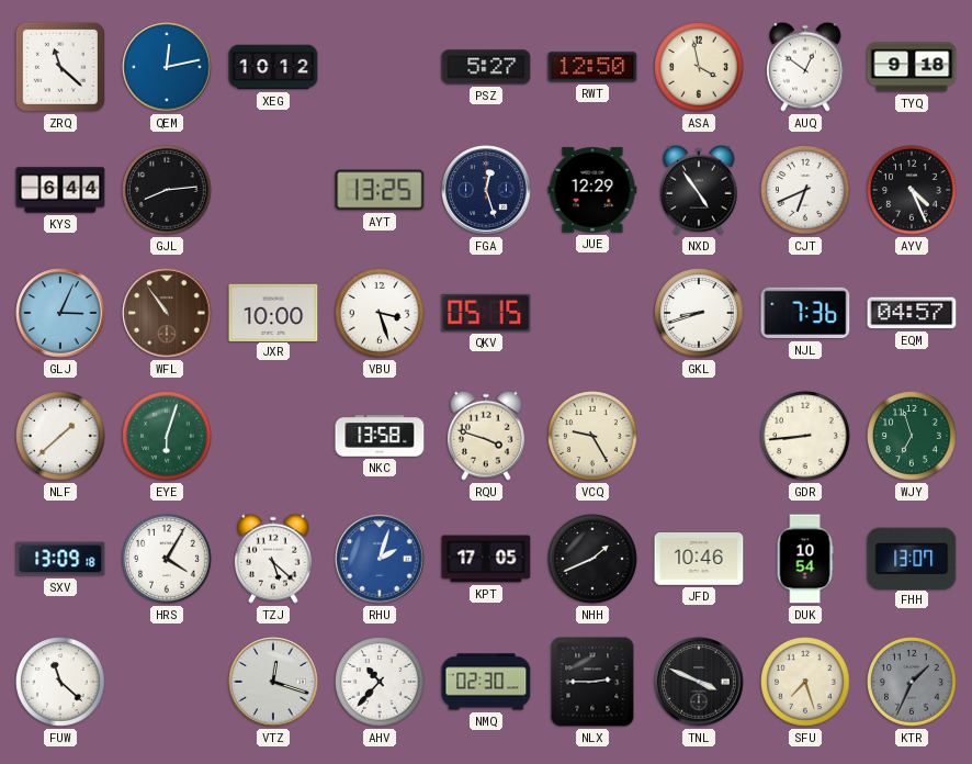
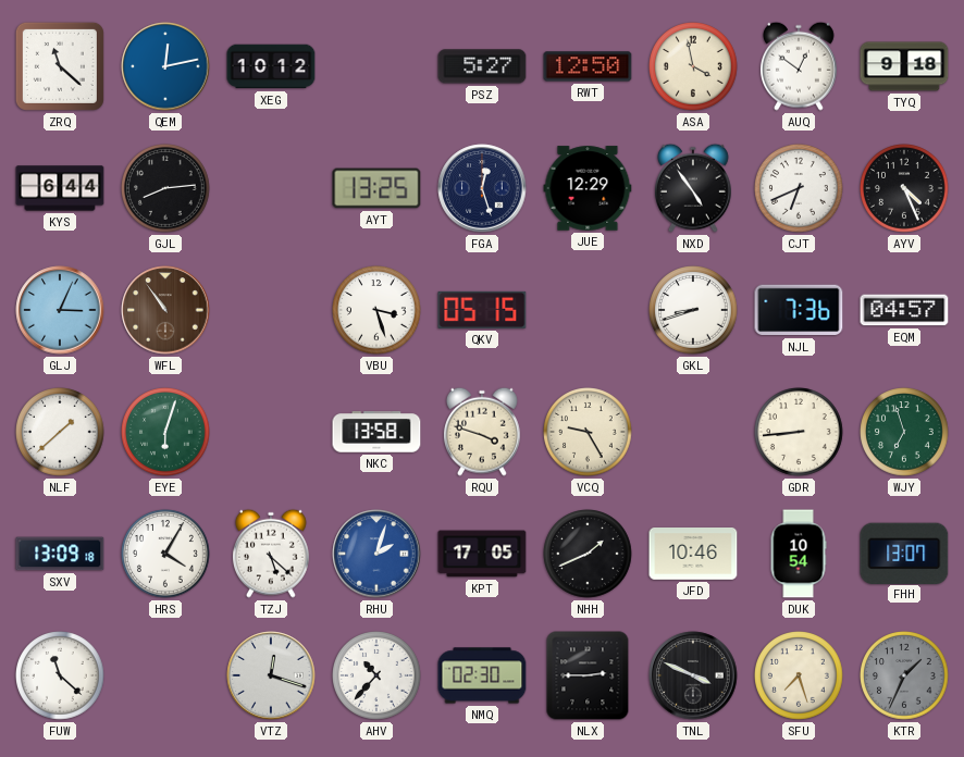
JXR: 10:00 -> none (273, 312)
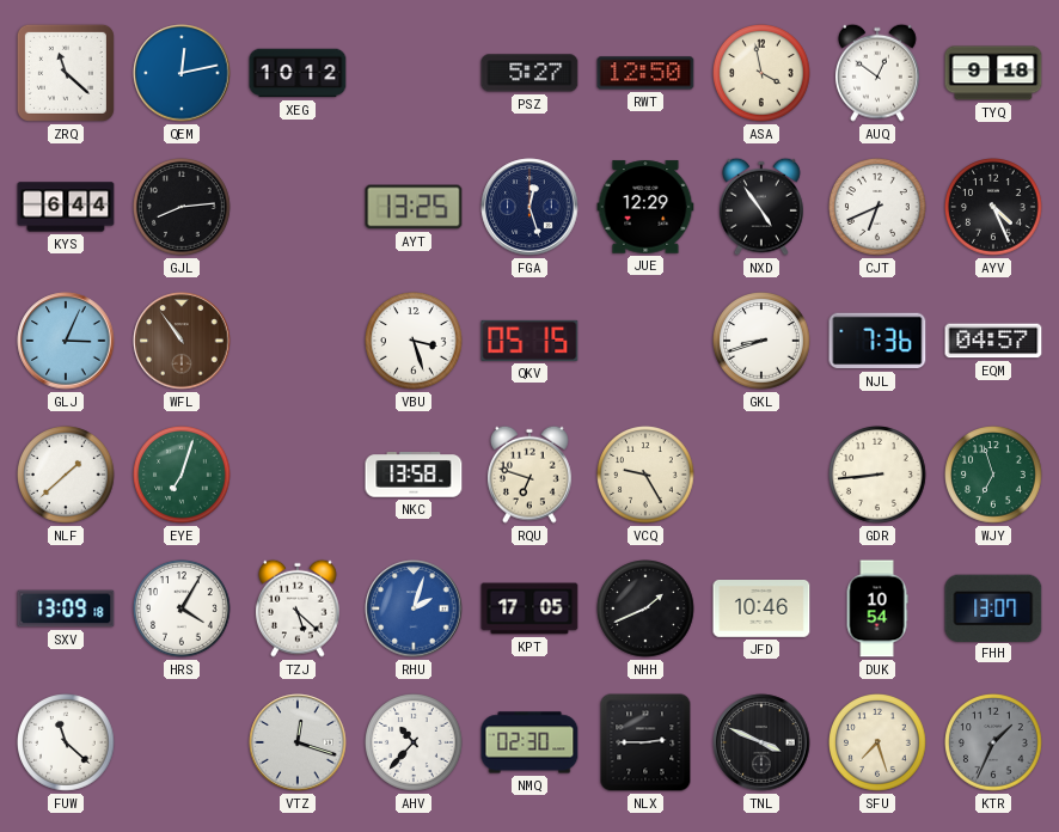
EYE: 6:03 -> 7:03 (182, 475)
RQU: 3:48 -> 6:48 (529, 475)
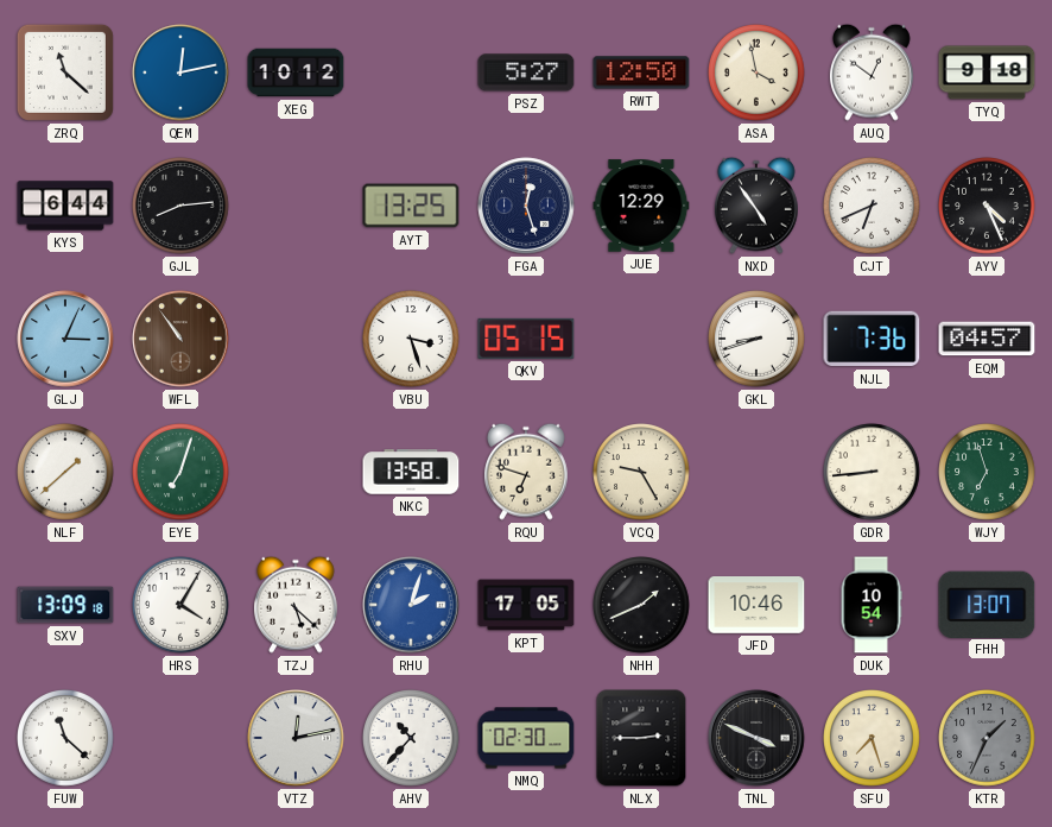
VTZ: 12:18 -> 12:13 (296, 738)
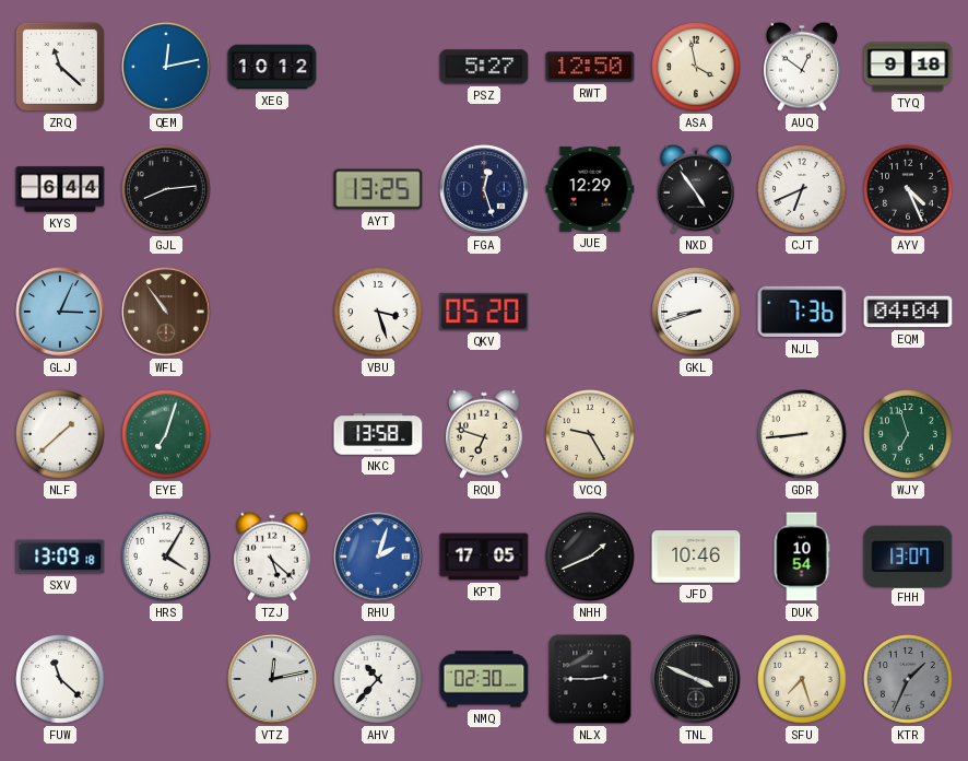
QKV: 05:15 -> 05:20 (484, 312)
EQM: 04:57 -> 04:04 (908, 312)
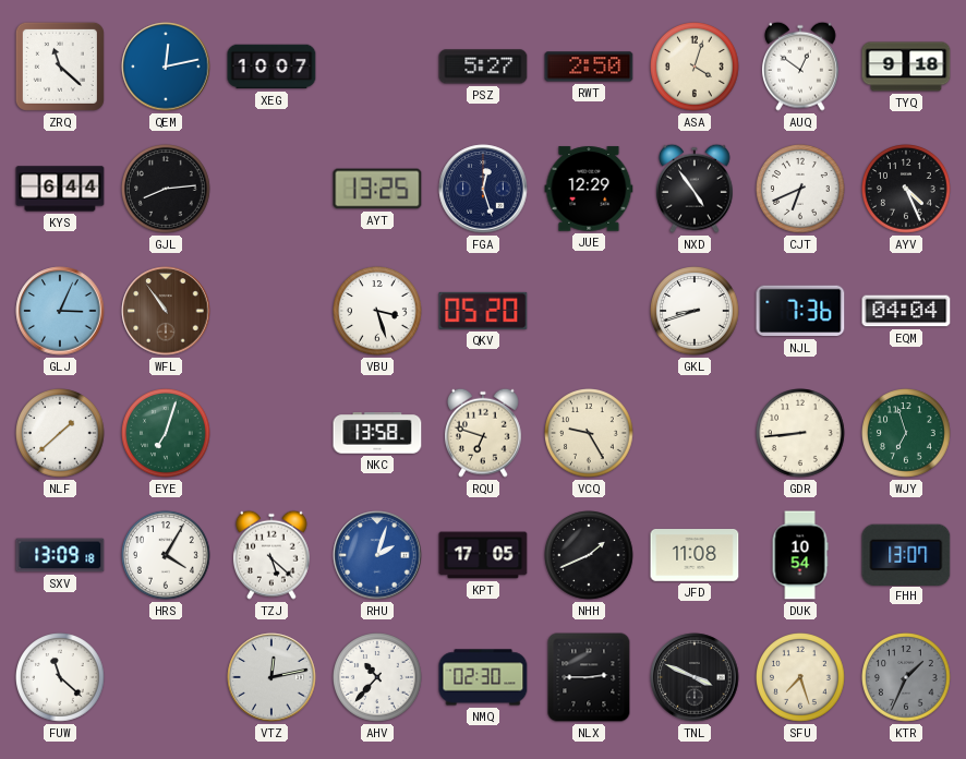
XEG: 10:12 -> 10:07 (271, 67)
RWT: 12:50 -> 2:50 (589, 67)
ASA: 3:58 -> 4:03 (695, 67)
JFD: 10:46 -> 11:08 (695, 556)
